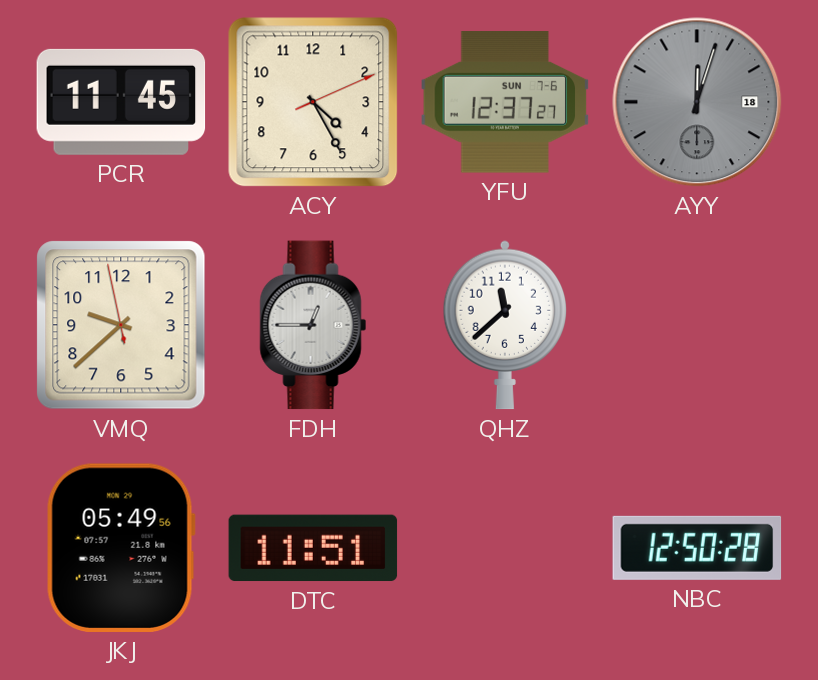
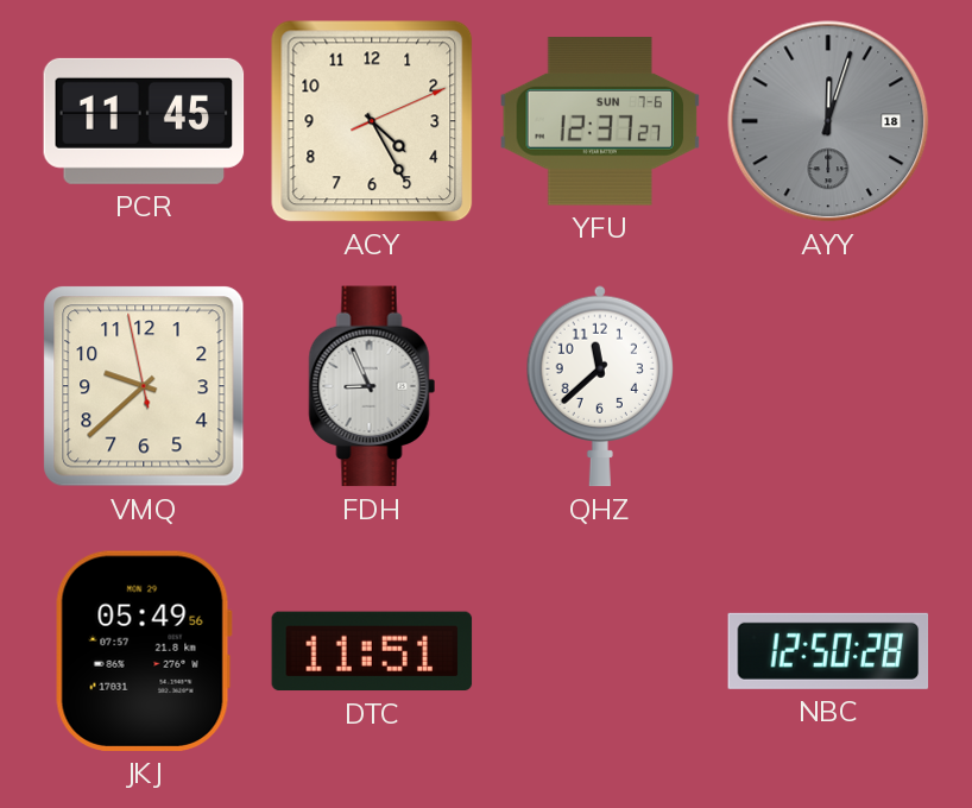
FDH: 12:45 -> 8:56 (372, 386)
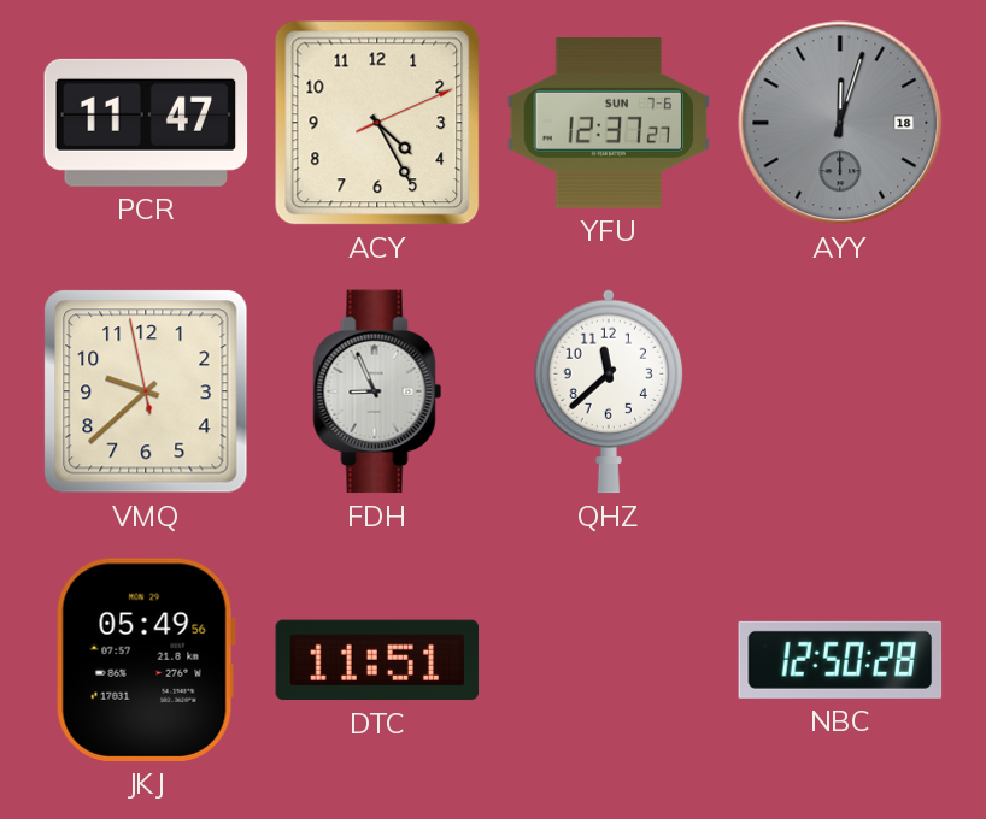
PCR: 11:45 -> 11:47 (146, 123)
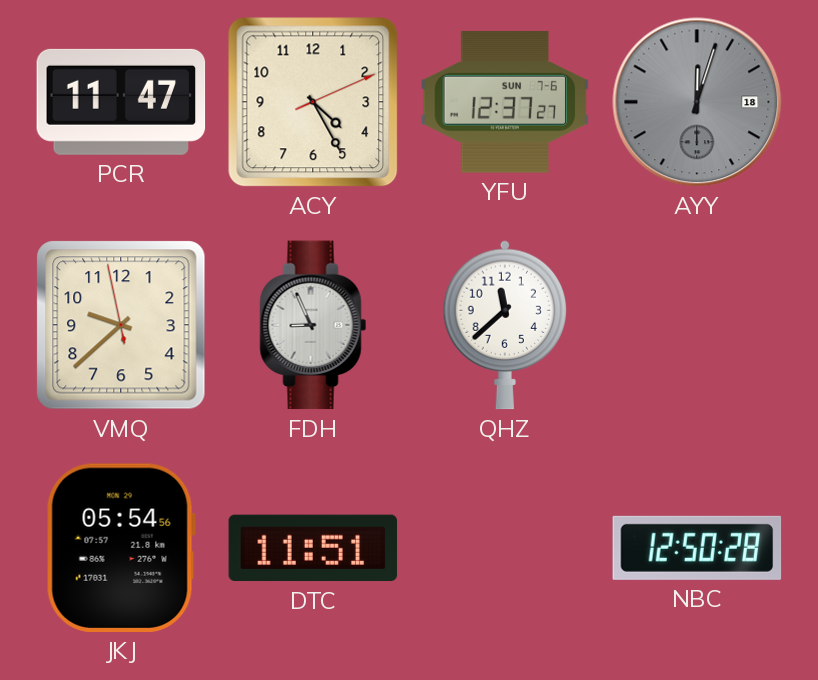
JKJ: 05:49 -> 05:54 (121, 548)
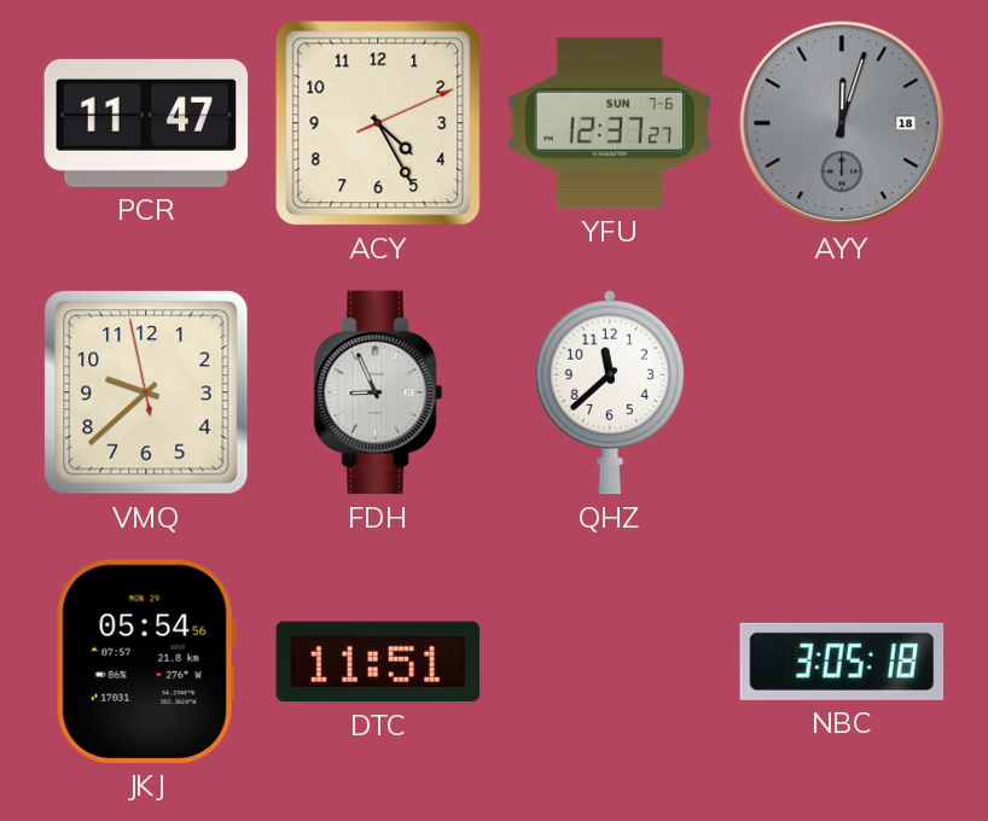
NBC: 12:50 -> 3:05 (842, 662)
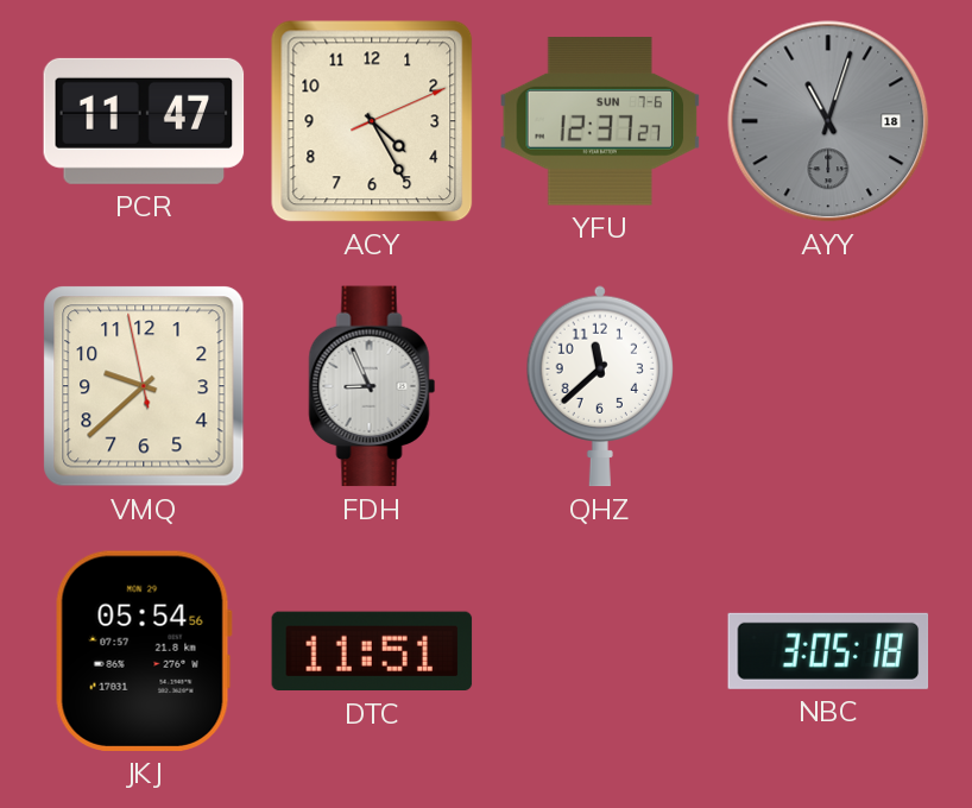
AYY: 12:03 -> 11:03 (828, 121)
